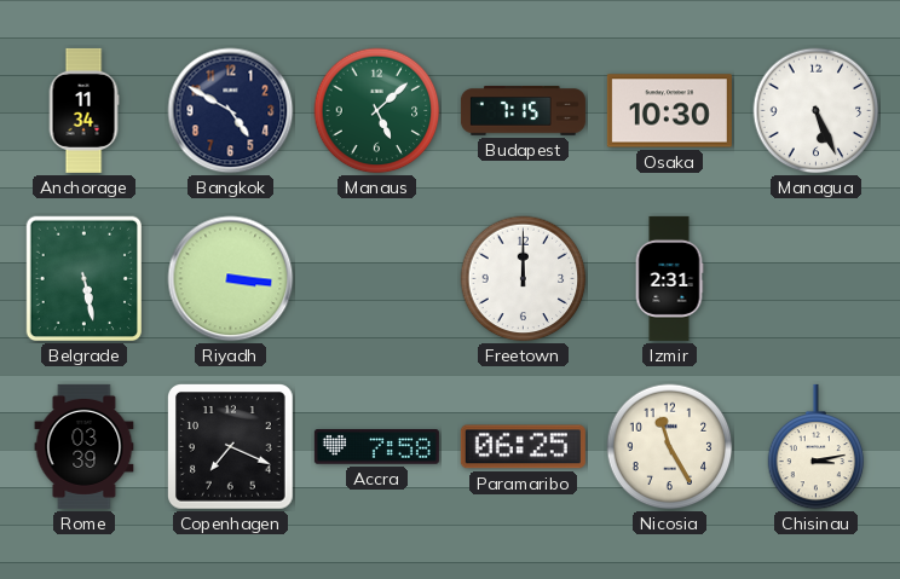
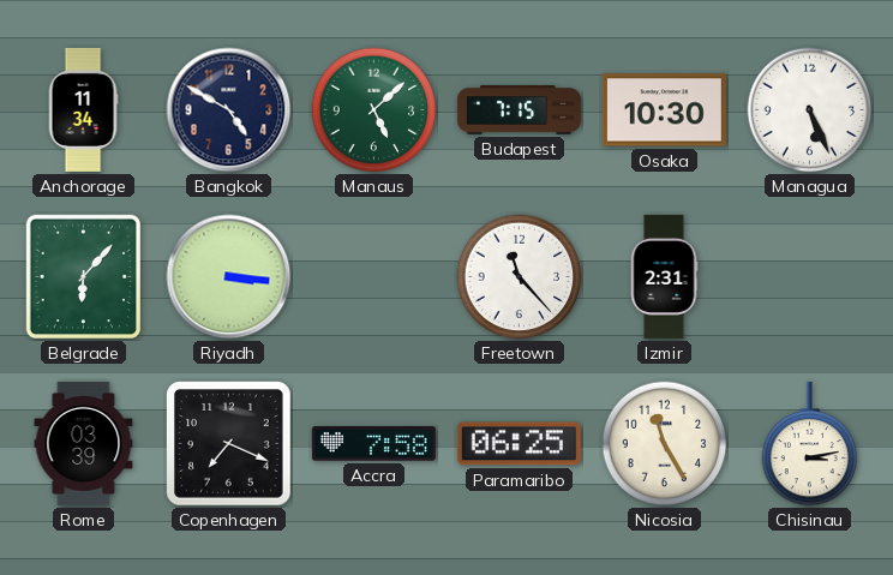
Belgrade: 5:28 -> 6:07 (84, 277)
Freetown: 12:00 -> 11:23 (520, 277)
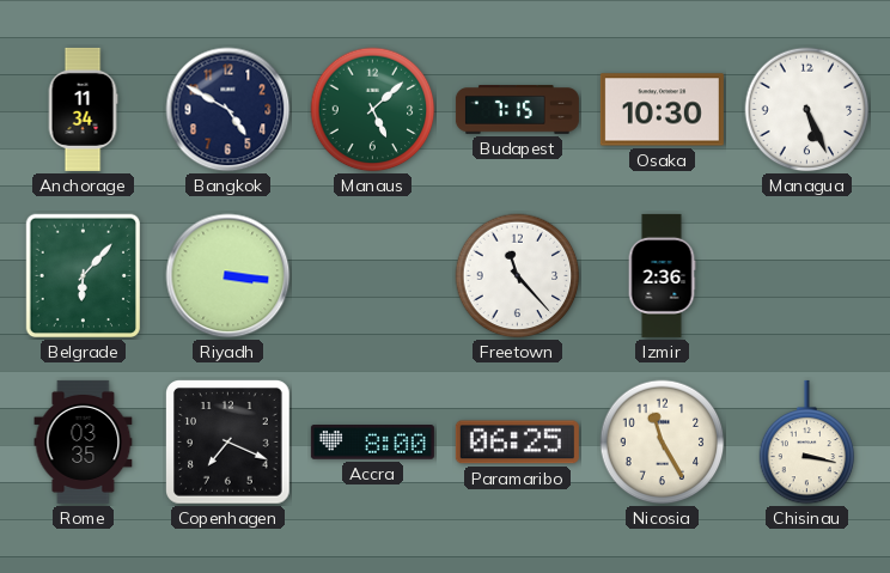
Izmir: 2:31 -> 2:36 (662, 275)
Rome: 03:39 -> 03:35 (84, 441)
Accra: 7:58 -> 8:00 (372, 443)
Chisinau: 3:13 -> 3:17 (807, 443)
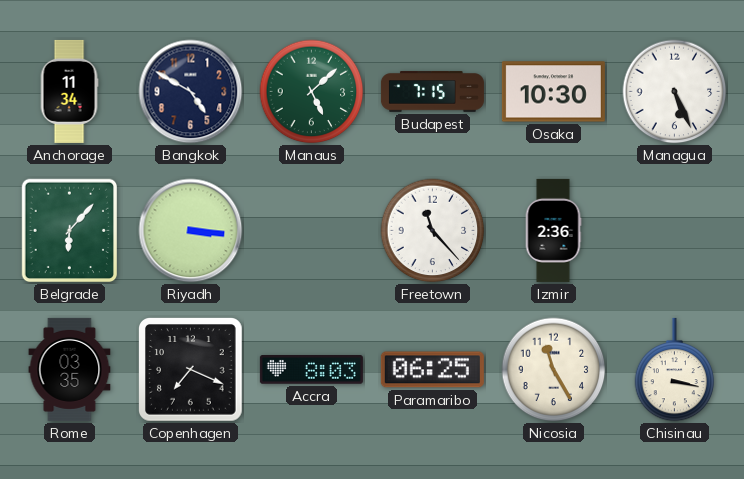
Accra: 8:00 -> 8:03 (311, 370)
